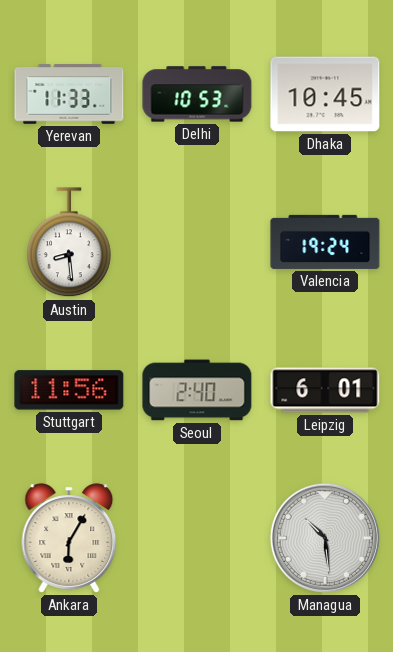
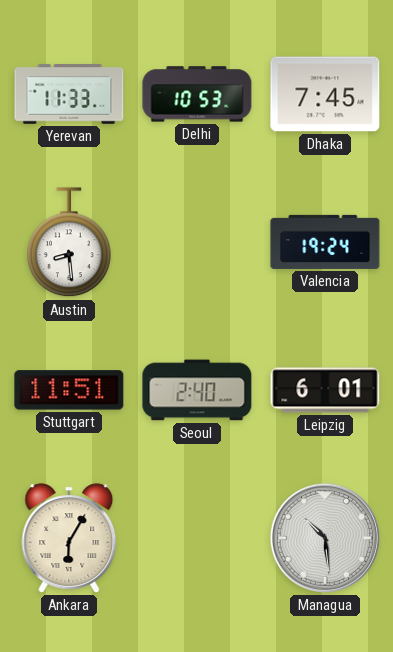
Dhaka: 10:45 -> 7:45 (325, 94)
Stuttgart: 11:56 -> 11:51 (69, 390)
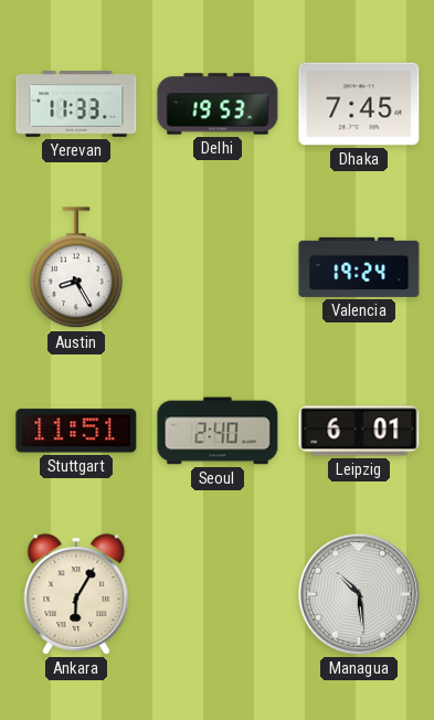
Delhi: 10:53 -> 19:53 (218, 104)
Austin: 8:29 -> 8:25 (77, 268)
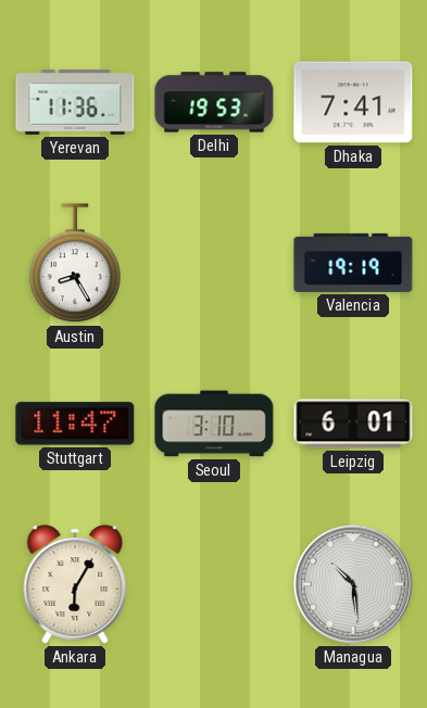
Yerevan: 11:33 -> 11:36 (75, 102)
Dhaka: 7:45 -> 7:41 (353, 102)
Valencia: 19:24 -> 19:19 (353, 263)
Stuttgart: 11:51 -> 11:47 (75, 423)
Seoul: 2:40 -> 3:10 (214, 423)
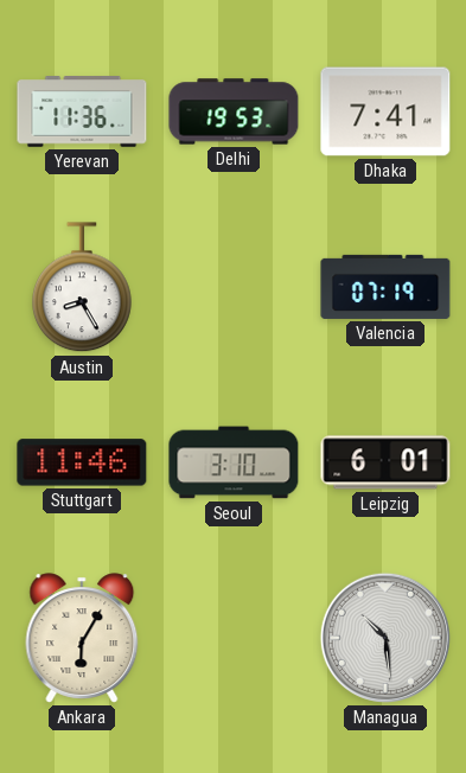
Valencia: 19:19 -> 07:19 (385, 287)
Stuttgart: 11:47 -> 11:46 (82, 462)
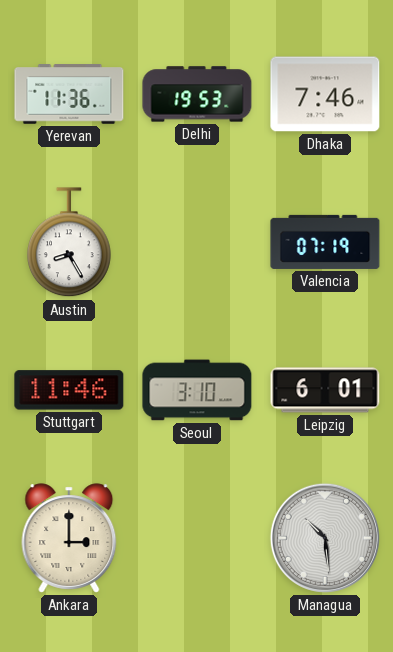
Dhaka: 7:41 -> 7:46 (325, 94)
Ankara: 6:05 -> 3:00 (69, 538)
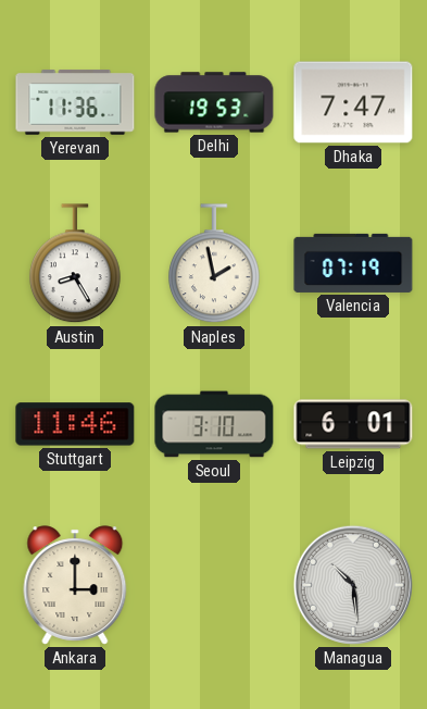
Dhaka: 7:46 -> 7:47 (353, 102)
Naples: none -> 1:58 (215, 264)
